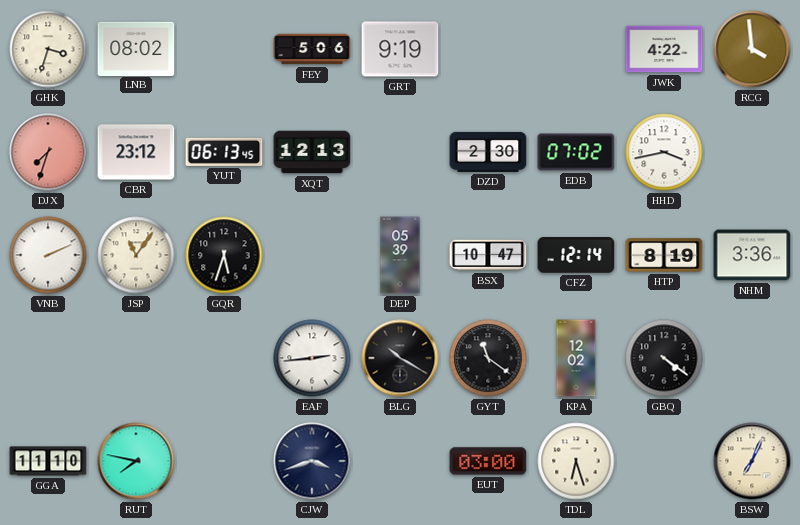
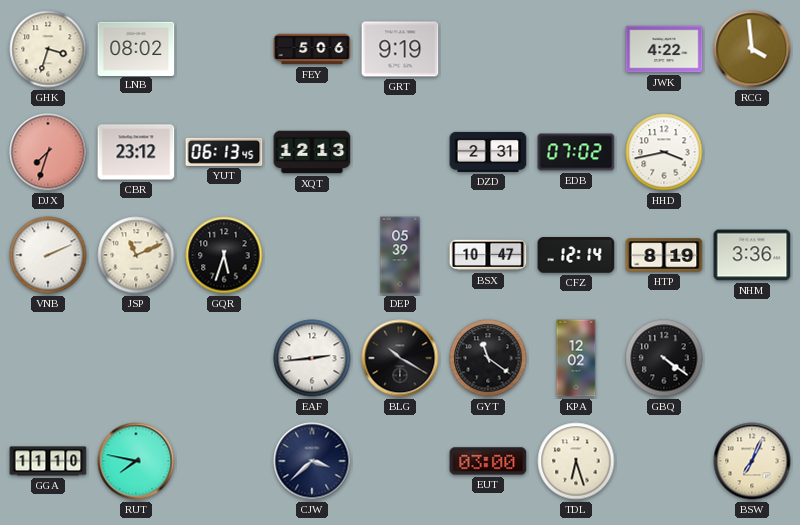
DZD: 2:30 -> 2:31 (488, 152)
JSP: 11:06 -> 11:11 (136, 255)
CJW: 3:42 -> 3:38 (312, 461)
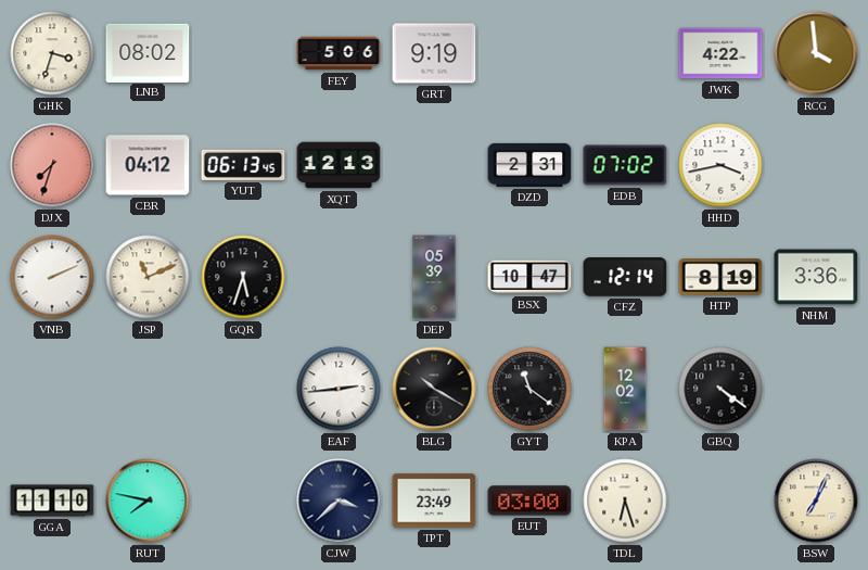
CBR: 23:12 -> 04:12 (148, 165)
TPT: none -> 23:49 (434, 501)
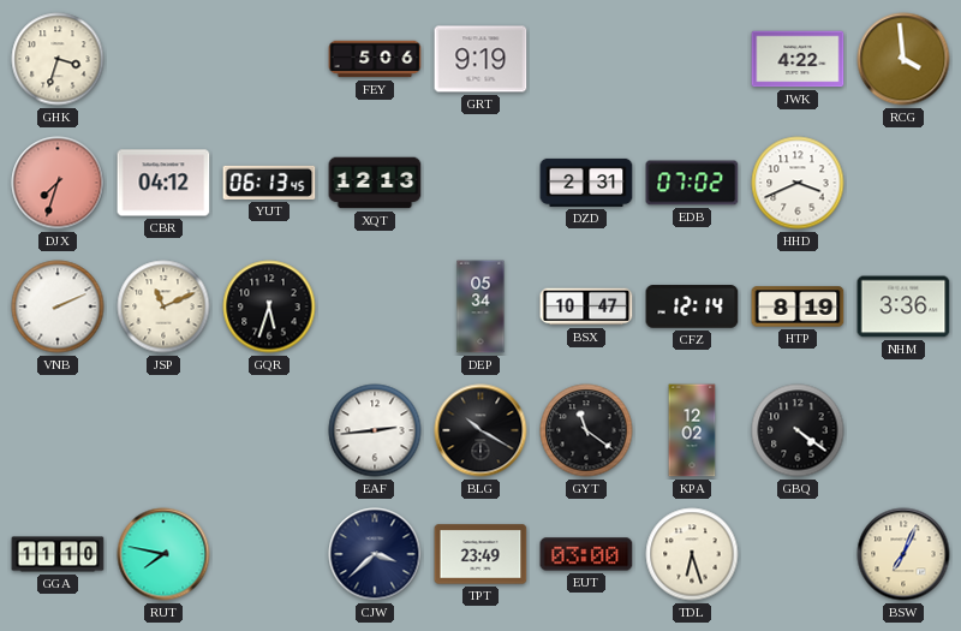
LNB: 08:02 -> none (148, 52)
HHD: 3:43 -> 3:41 (798, 183)
DEP: 05:39 -> 05:34 (480, 306)
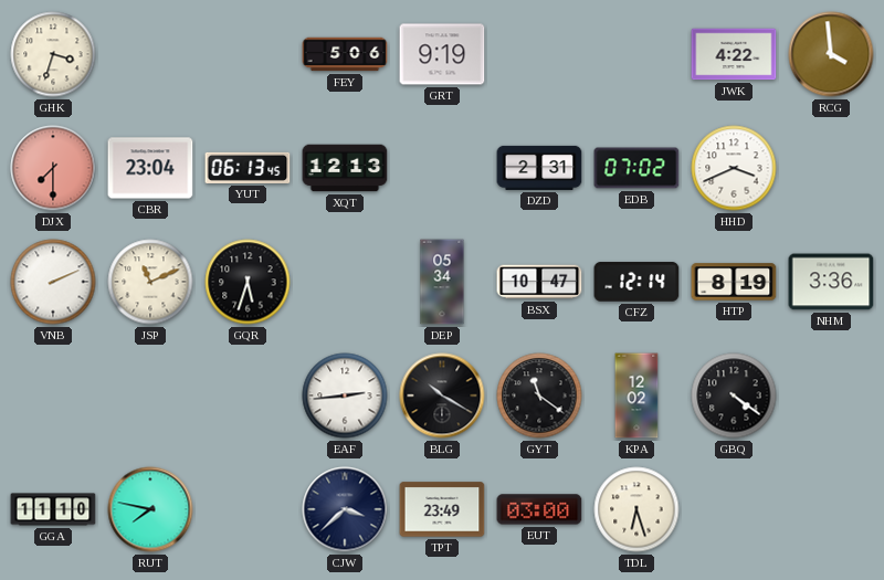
DJX: 7:33 -> 7:30 (53, 168)
CBR: 04:12 -> 23:04 (150, 168)
BSW: 7:04 -> none (903, 554)
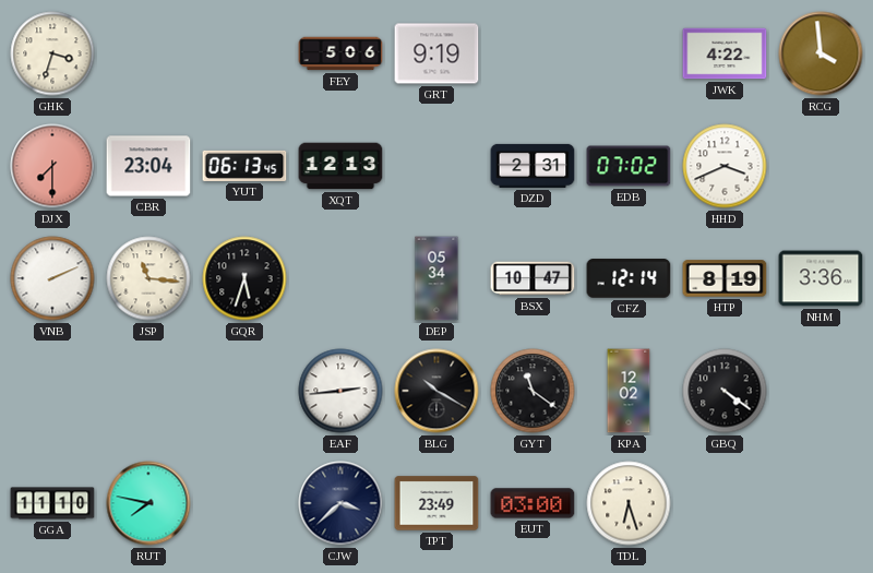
JSP: 11:11 -> 11:16 (148, 278)
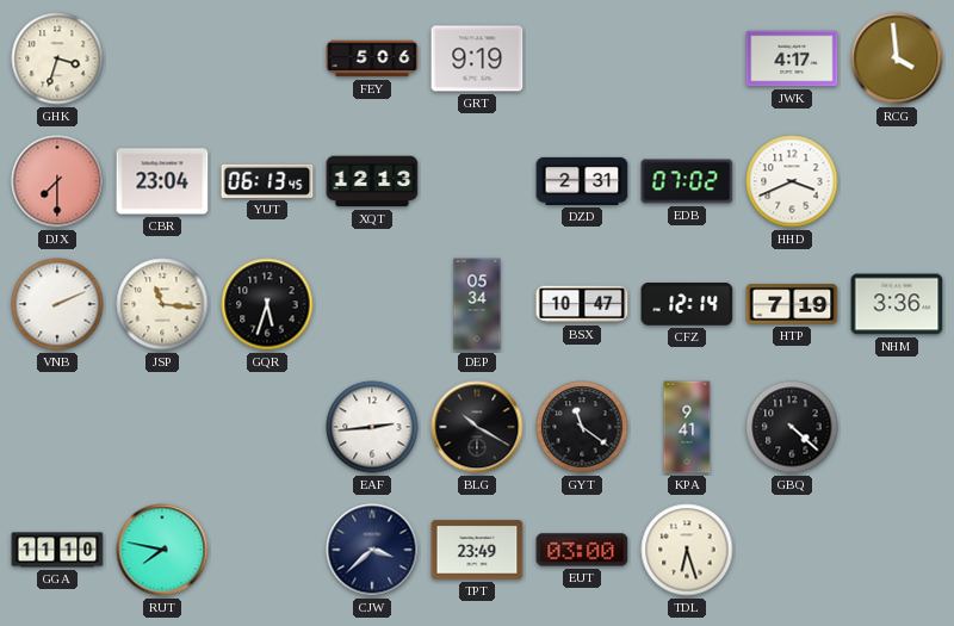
JWK: 4:22 -> 4:17 (792, 58)
HTP: 8:19 -> 7:19 (792, 304)
KPA: 12:02 -> 9:41 (687, 427)
GBQ: 4:21 -> 4:22 (792, 427)
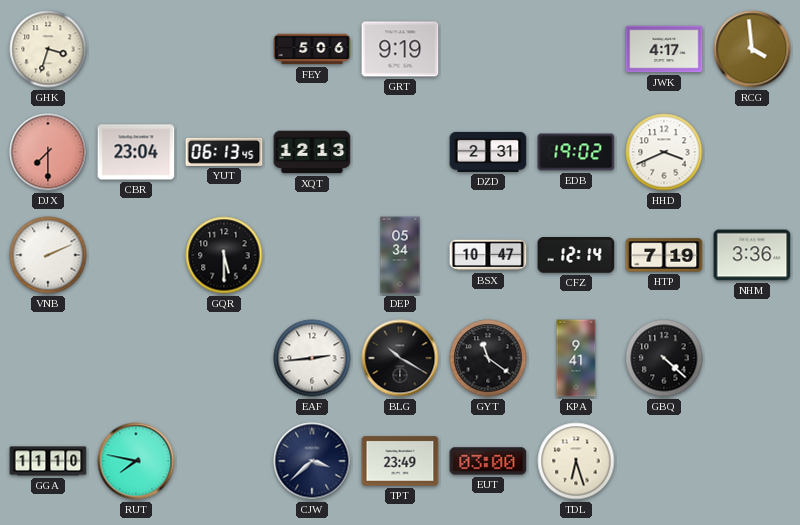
EDB: 07:02 -> 19:02 (576, 152)
JSP: 11:16 -> none (162, 304)
GQR: 5:33 -> 5:30 (224, 255)
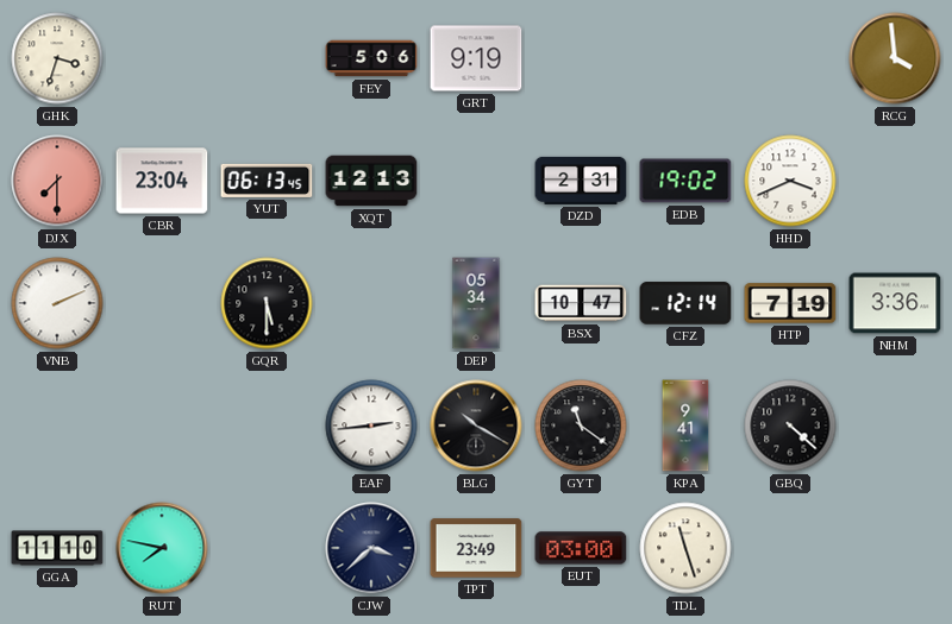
JWK: 4:17 -> none (664, 49)
TDL: 6:27 -> 11:27 (685, 548)
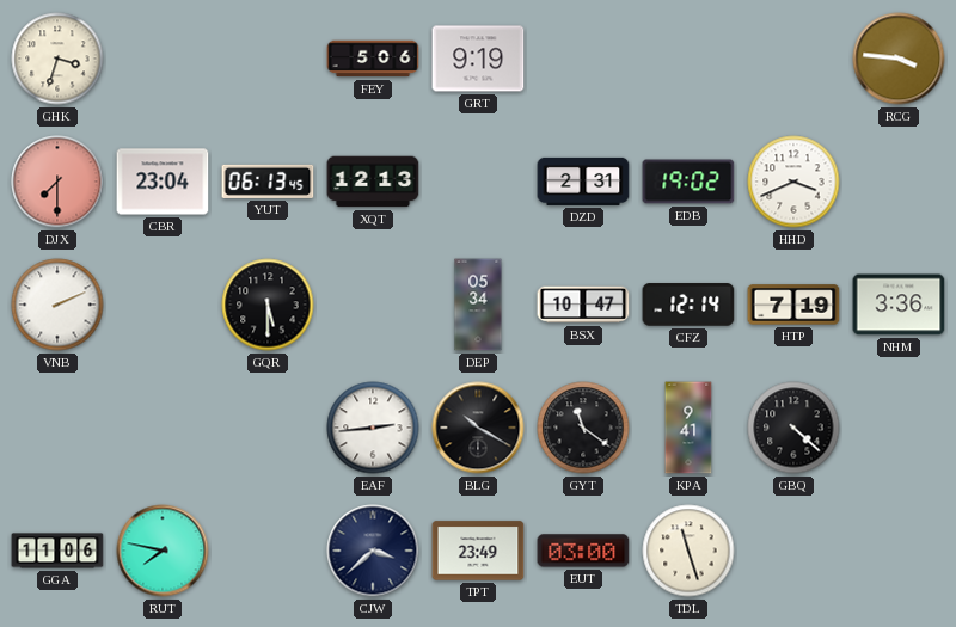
RCG: 3:59 -> 3:46 (899, 59)
GGA: 11:10 -> 11:06 (57, 551)
